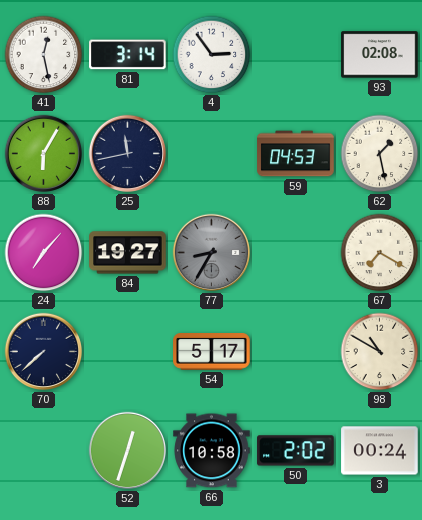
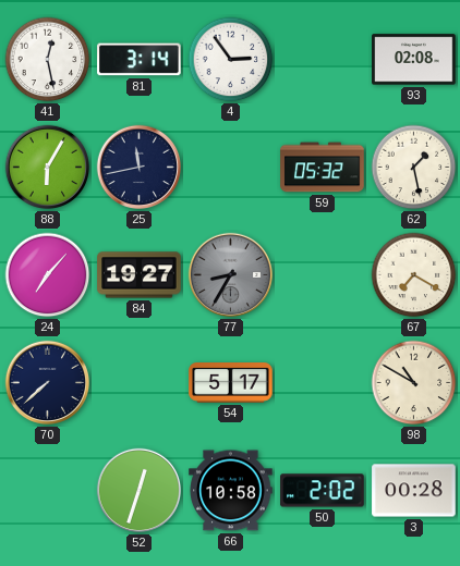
59: 04:53 -> 05:32 (323, 168)
3: 00:24 -> 00:28 (414, 491)
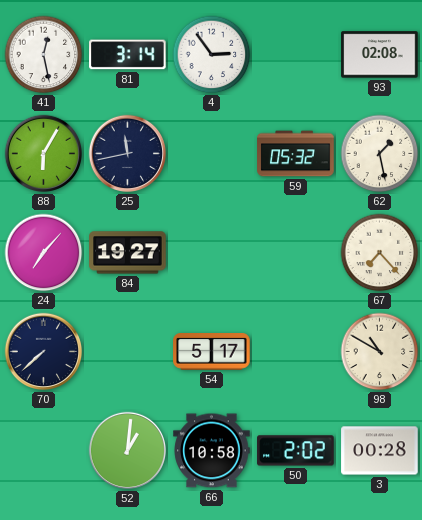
77: 8:35 -> none (231, 275)
67: 7:20 -> 7:23 (380, 253)
52: 12:33 -> 1:01 (128, 451)
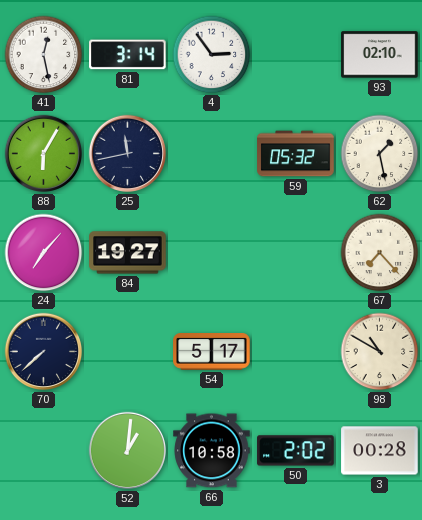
93: 02:08 -> 02:10 (380, 55)
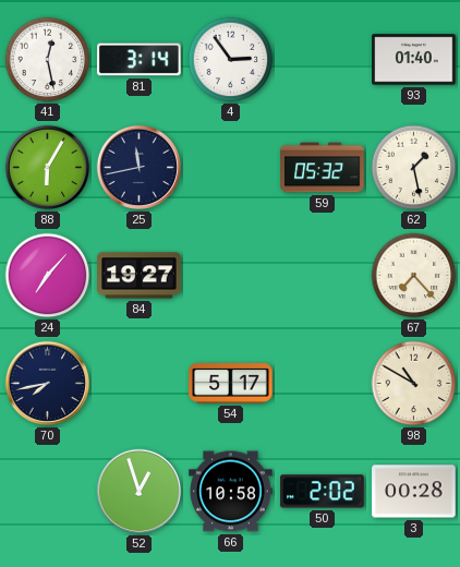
93: 02:10 -> 01:40 (414, 60)
70: 7:38 -> 7:43 (48, 384)
52: 1:01 -> 12:57 (140, 492)
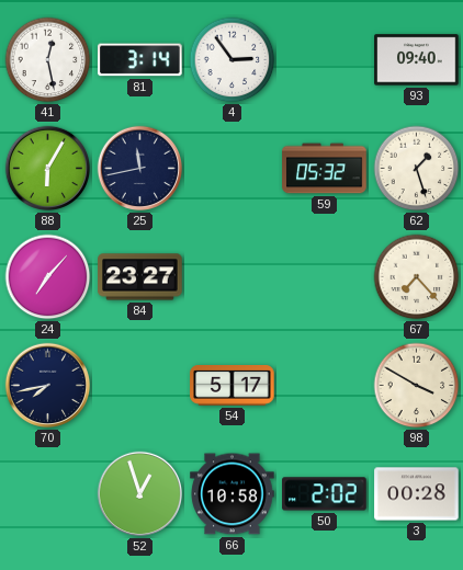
93: 01:40 -> 09:40 (417, 60)
62: 1:28 -> 1:27 (417, 169)
84: 19:27 -> 23:27 (140, 277)
98: 10:50 -> 3:50 (417, 386)
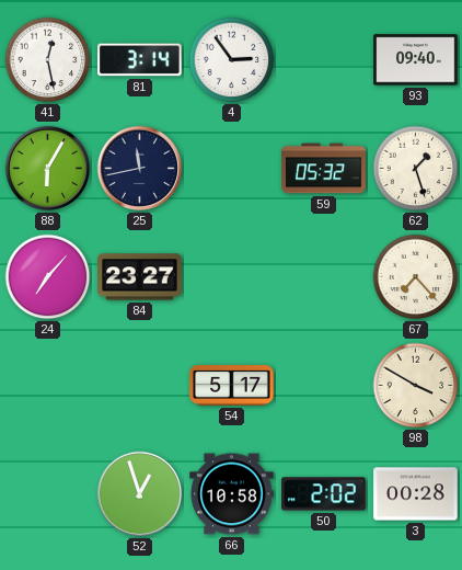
70: 7:43 -> none (48, 386)
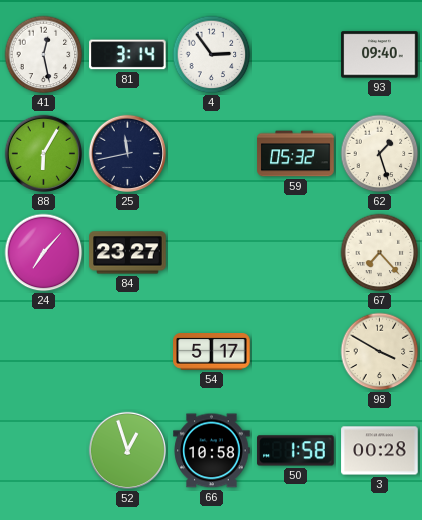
50: 2:02 -> 1:58 (296, 451)
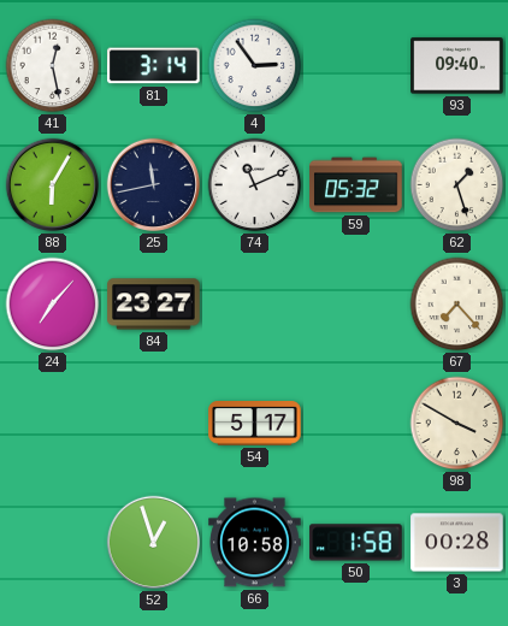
74: none -> 11:11 (255, 185)
